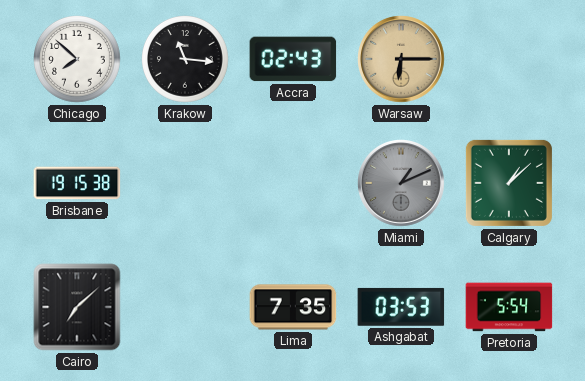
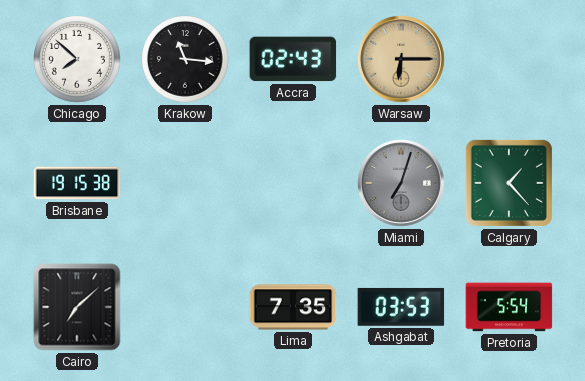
Miami: 1:11 -> 7:03 (401, 183)
Calgary: 1:08 -> 1:23 (509, 183)
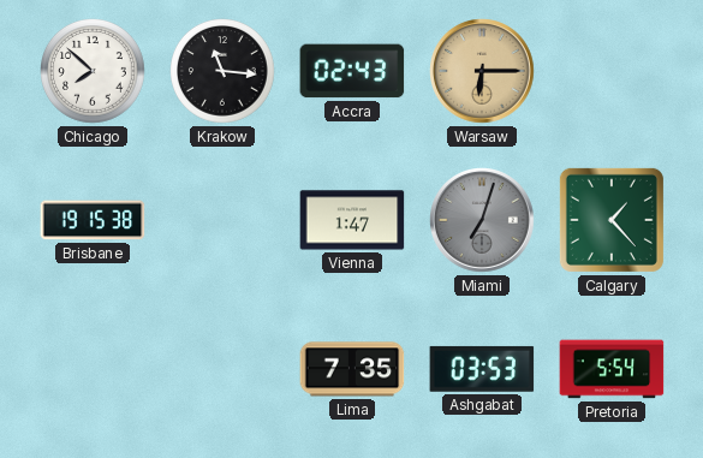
Vienna: none -> 1:47 (352, 220)
Cairo: 7:08 -> none (77, 307)
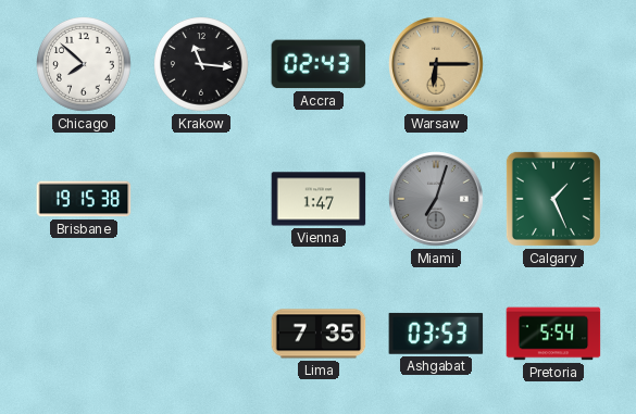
Calgary: 1:23 -> 1:26 (553, 199)
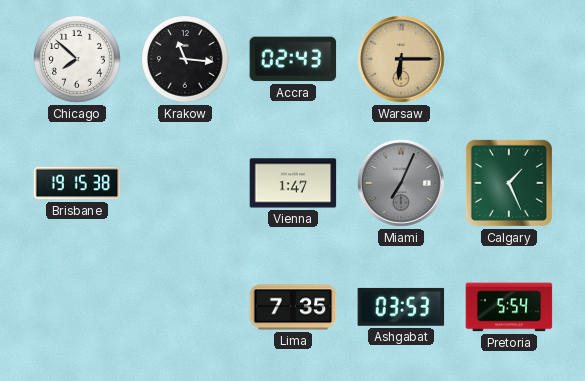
Miami: 7:03 -> 7:04 (401, 183)
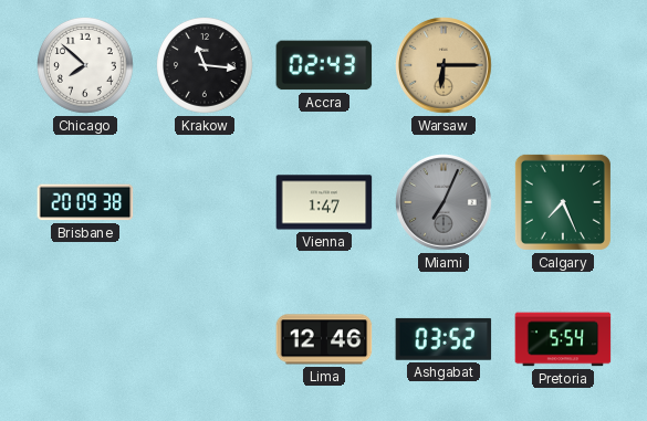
Brisbane: 19:15 -> 20:09 (85, 202)
Calgary: 1:26 -> 7:26 (563, 202)
Lima: 7:35 -> 12:46 (324, 339)
Ashgabat: 03:53 -> 03:52 (443, 339)
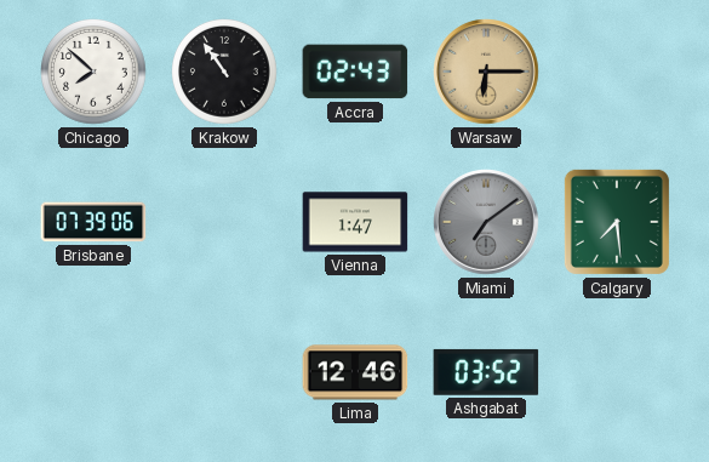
Krakow: 11:16 -> 10:54 (225, 73)
Brisbane: 20:09 -> 07:39 (93, 222)
Miami: 7:04 -> 7:09 (486, 222)
Calgary: 7:26 -> 7:29 (617, 222)
Pretoria: 5:54 -> none (563, 339)
